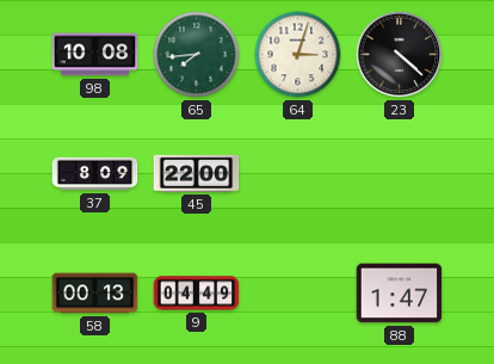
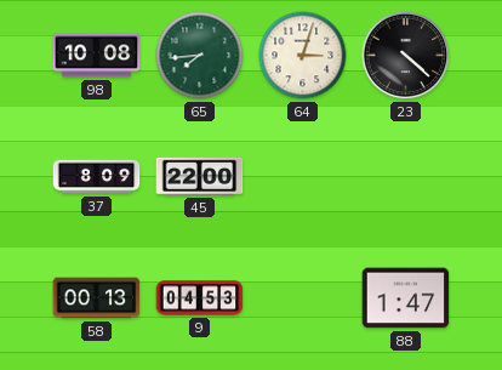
9: 04:49 -> 04:53 (200, 298)
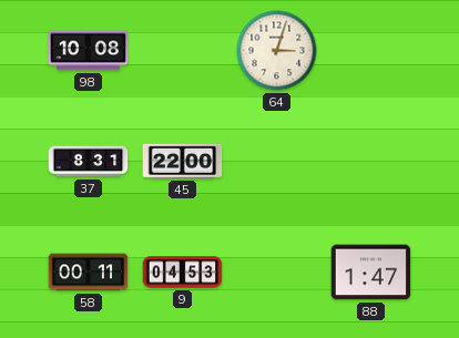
65: 7:44 -> none (200, 56)
23: 4:22 -> none (406, 56)
37: 8:09 -> 8:31 (89, 162)
58: 00:13 -> 00:11 (89, 273)
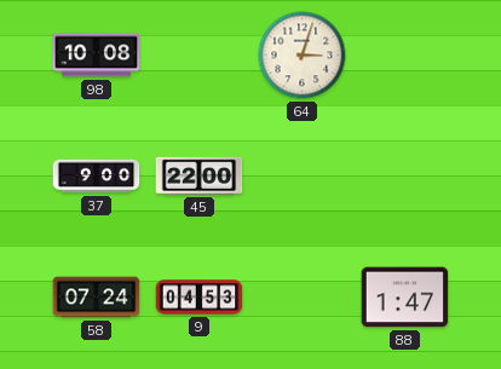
37: 8:31 -> 9:00 (97, 177)
58: 00:11 -> 07:24 (97, 298)
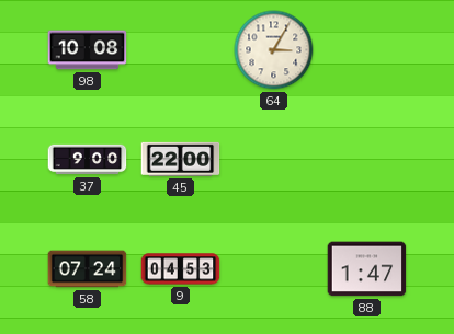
64: 3:03 -> 3:05 (274, 50)
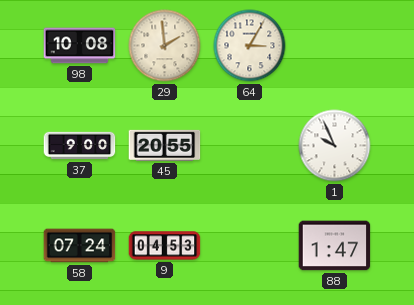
29: none -> 1:59 (165, 46)
45: 22:00 -> 20:55 (165, 145)
1: none -> 9:56 (335, 146)
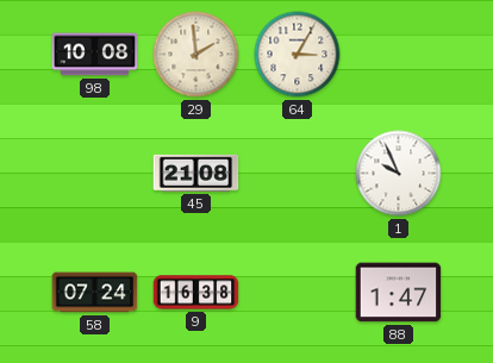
37: 9:00 -> none (80, 146)
45: 20:55 -> 21:08 (196, 173)
9: 04:53 -> 16:38 (196, 293)
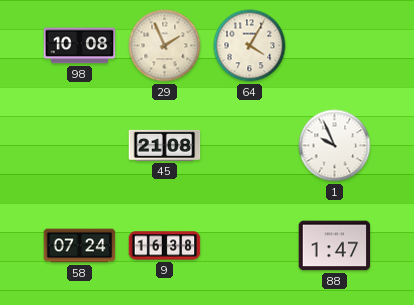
29: 1:59 -> 1:56 (165, 46)
64: 3:05 -> 4:05 (250, 46)
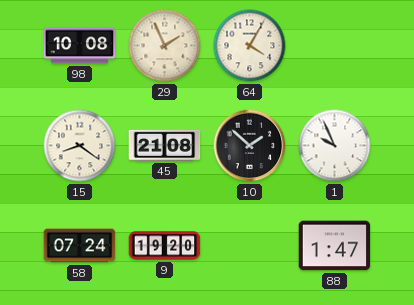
15: none -> 8:21 (80, 146)
10: none -> 1:52 (250, 146)
9: 16:38 -> 19:20 (165, 246)
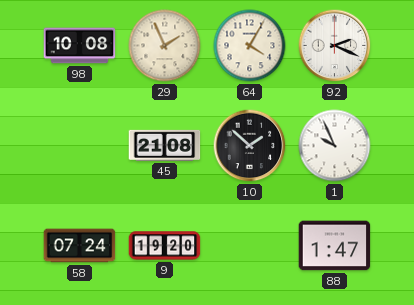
92: none -> 2:19 (335, 46)
15: 8:21 -> none (80, 146)
